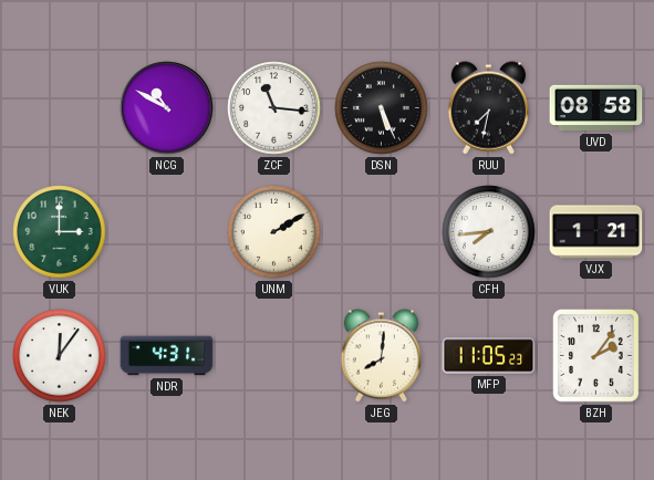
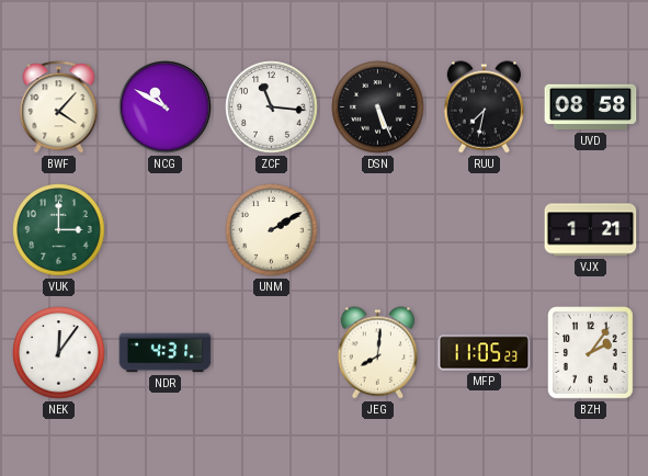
BWF: none -> 4:07 (59, 107)
CFH: 7:44 -> none (489, 232)
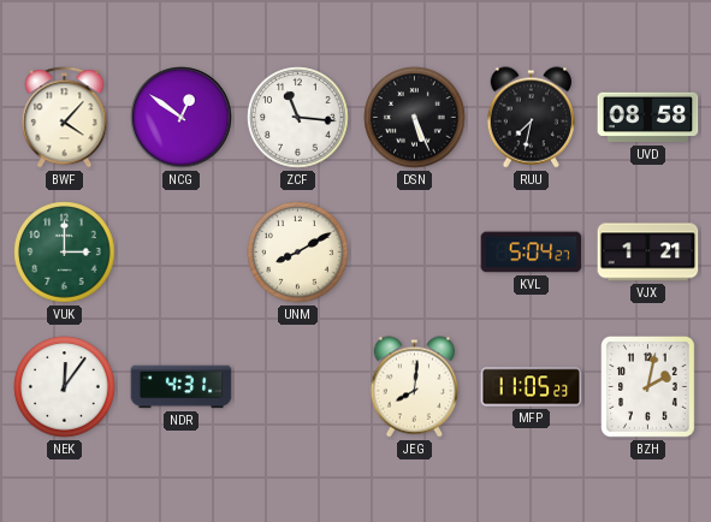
NCG: 10:50 -> 12:51 (182, 118)
UNM: 2:10 -> 8:10 (298, 253)
KVL: none -> 5:04 (532, 253)
BZH: 2:06 -> 2:02 (648, 387)
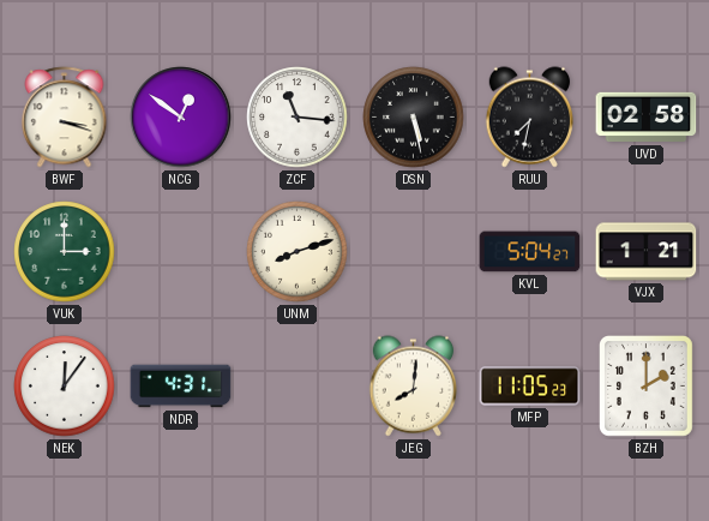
BWF: 4:07 -> 3:18 (65, 118)
DSN: 5:26 -> 5:28 (414, 118)
UVD: 08:58 -> 02:58 (647, 118)
UNM: 8:10 -> 8:12 (298, 252)
BZH: 2:02 -> 2:00 (647, 387)
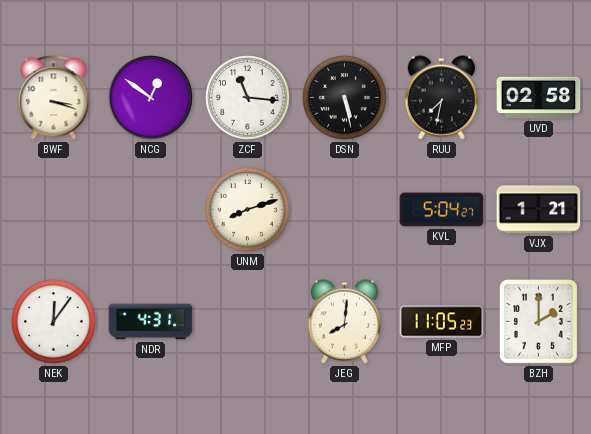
VUK: 3:00 -> none (65, 252)
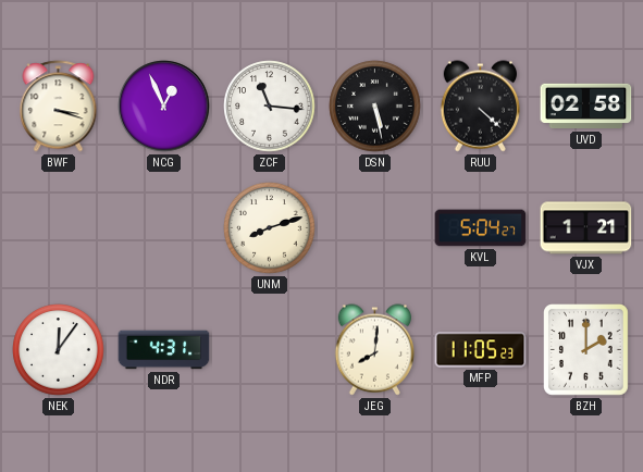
NCG: 12:51 -> 12:56 (164, 107)
RUU: 7:32 -> 4:22 (480, 107)
